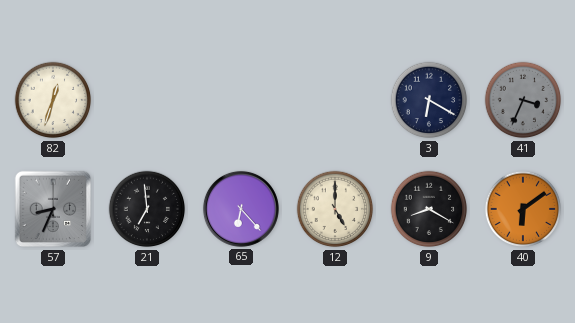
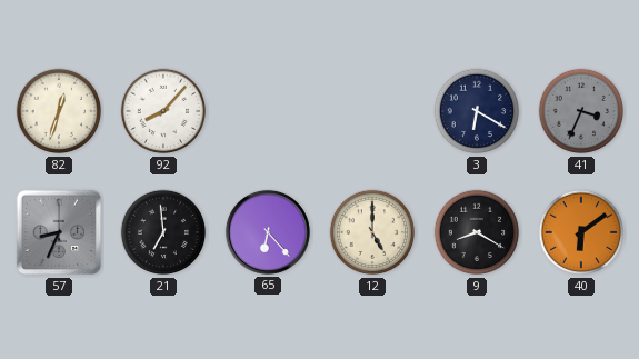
92: none -> 8:07 (163, 111)
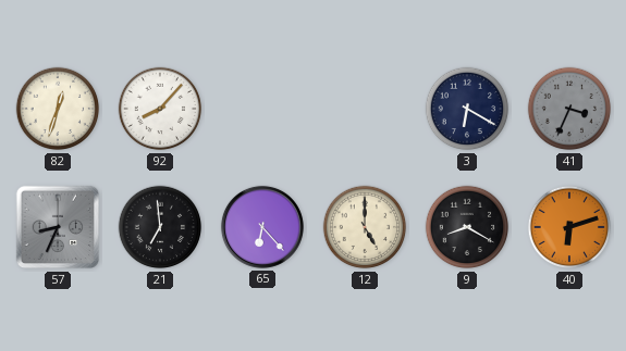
40: 6:09 -> 6:12 (569, 227)
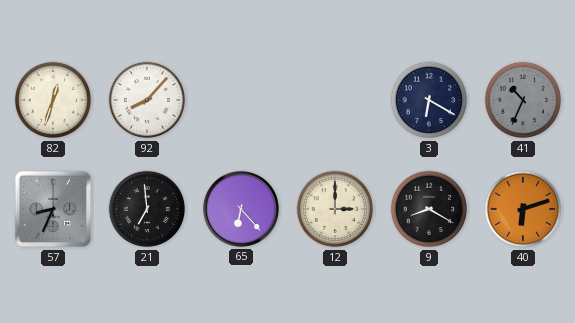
41: 3:34 -> 10:34 (523, 100)
12: 5:00 -> 3:00 (335, 209)
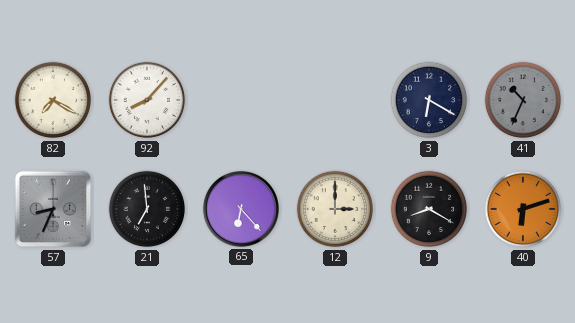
82: 12:33 -> 7:20 (53, 100)
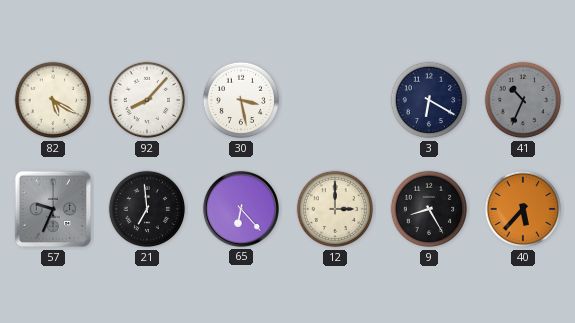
82: 7:20 -> 5:20 (53, 100)
30: none -> 3:28 (241, 100)
57: 8:34 -> 9:34 (53, 209)
9: 8:20 -> 8:25 (429, 209)
40: 6:12 -> 5:37 (523, 209)
